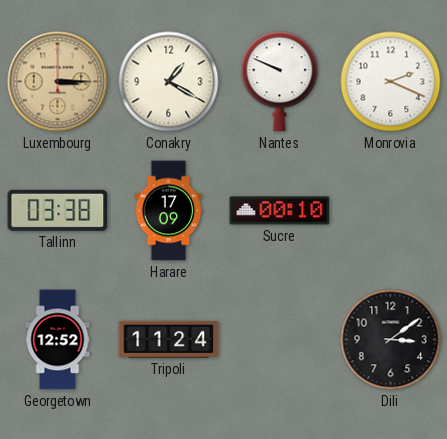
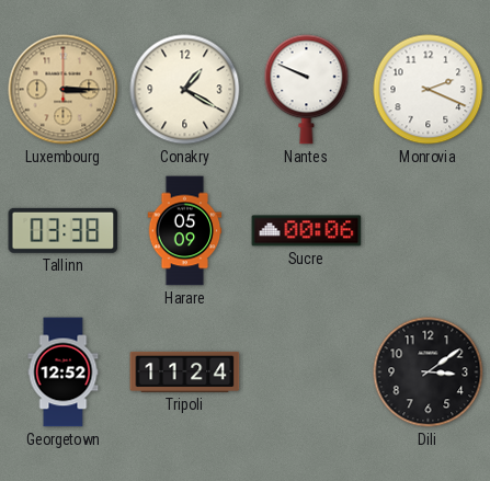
Harare: 17:09 -> 05:09 (185, 231)
Sucre: 00:10 -> 00:06 (307, 231)
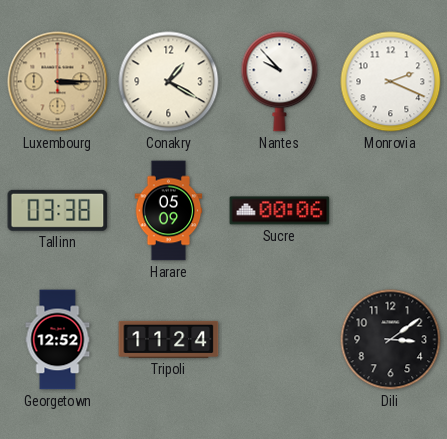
Nantes: 9:49 -> 9:53 (280, 82)
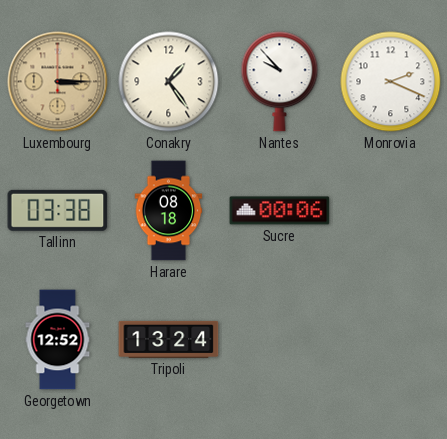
Conakry: 1:20 -> 1:24 (169, 82)
Harare: 05:09 -> 08:18 (169, 211)
Tripoli: 11:24 -> 13:24 (169, 339)
Dili: 3:09 -> none (391, 340)
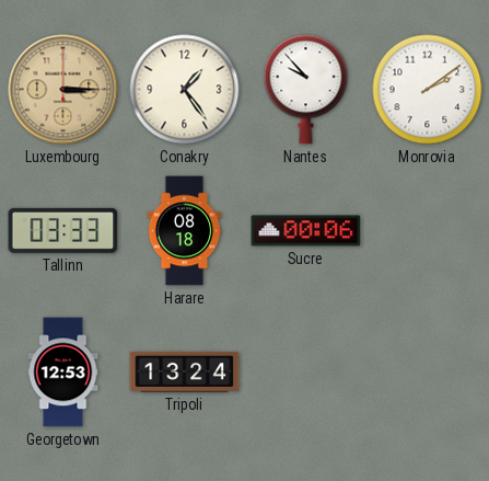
Monrovia: 2:19 -> 2:09 (428, 90)
Tallinn: 03:38 -> 03:33 (63, 230)
Georgetown: 12:52 -> 12:53 (63, 373)
